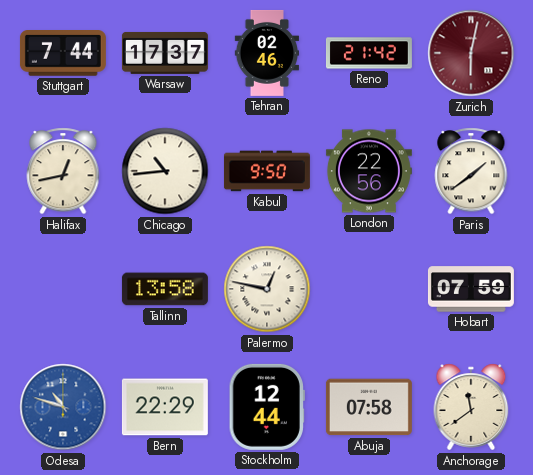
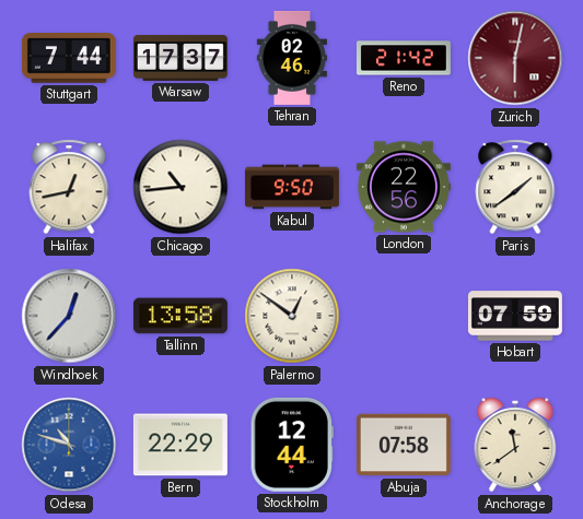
Windhoek: none -> 12:37 (69, 316)
Palermo: 12:47 -> 12:51 (292, 316)
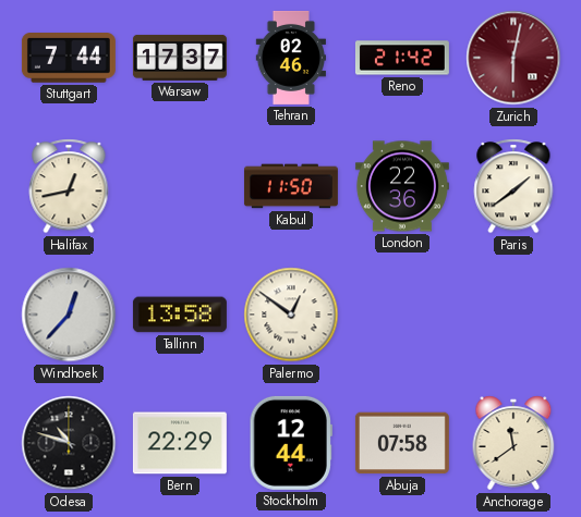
Chicago: 10:44 -> none (180, 187)
Kabul: 9:50 -> 11:50 (291, 186)
London: 22:56 -> 22:36 (402, 186)
Hobart: 07:59 -> none (515, 316)
Odesa dial: blue -> black (69, 443)
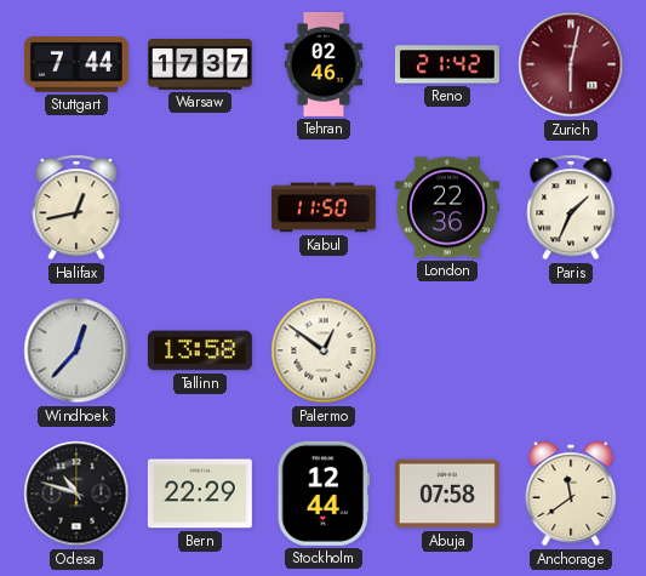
Paris: 1:39 -> 1:34 (571, 207)
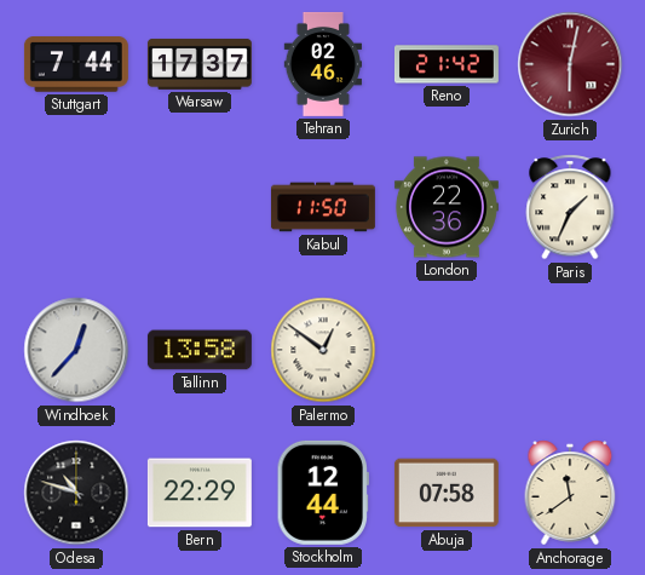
Halifax: 12:43 -> none (76, 207)
